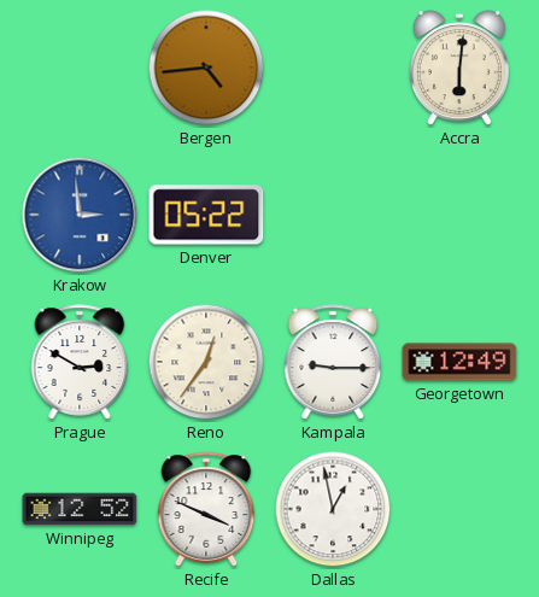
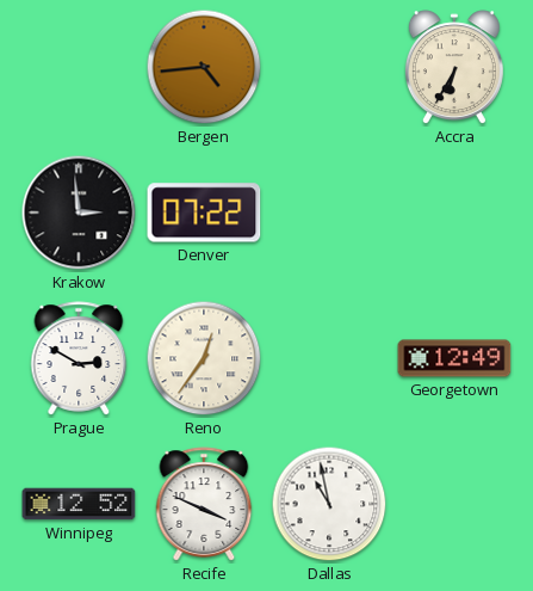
Accra: 6:01 -> 6:35 (454, 68)
Krakow dial: blue -> black (79, 213)
Denver: 05:22 -> 07:22 (204, 213)
Kampala: 9:15 -> none (333, 362)
Dallas: 12:58 -> 10:58 (329, 504)
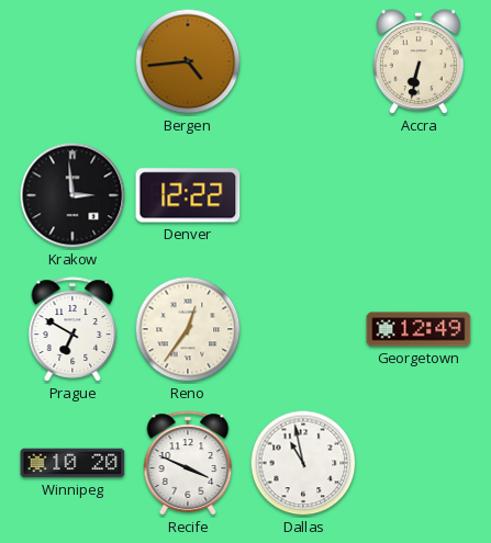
Accra: 6:35 -> 6:32 (419, 63)
Denver: 07:22 -> 12:22 (188, 195)
Prague: 2:50 -> 6:50 (72, 329)
Winnipeg: 12:52 -> 10:20 (72, 463)
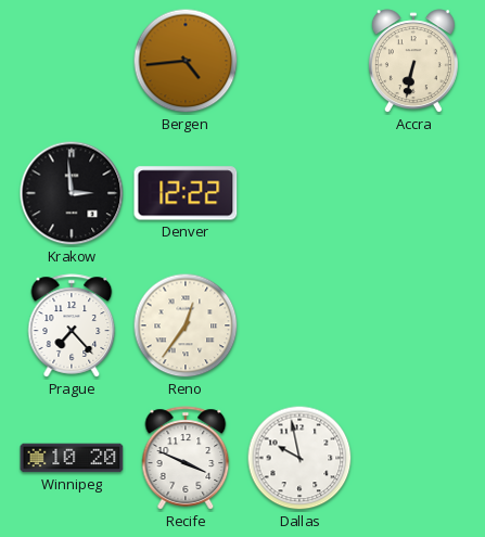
Prague: 6:50 -> 7:23 (72, 325)
Georgetown: 12:49 -> none (419, 329)
Dallas: 10:58 -> 9:58 (299, 458)
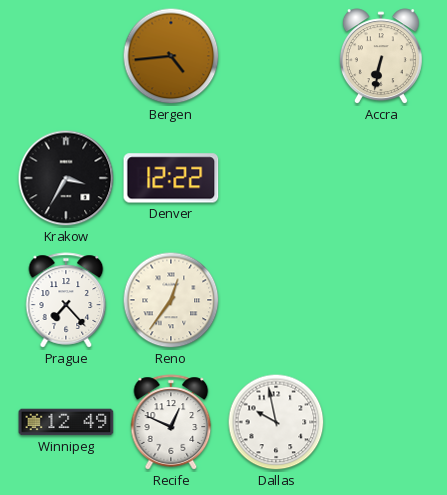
Krakow: 2:59 -> 3:35 (66, 178)
Winnipeg: 10:20 -> 12:49 (66, 422)
Recife: 3:49 -> 12:49 (171, 422)
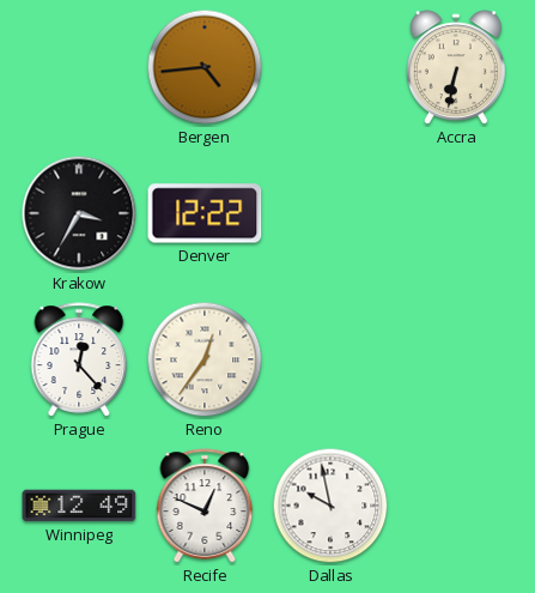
Prague: 7:23 -> 12:23 (79, 359)
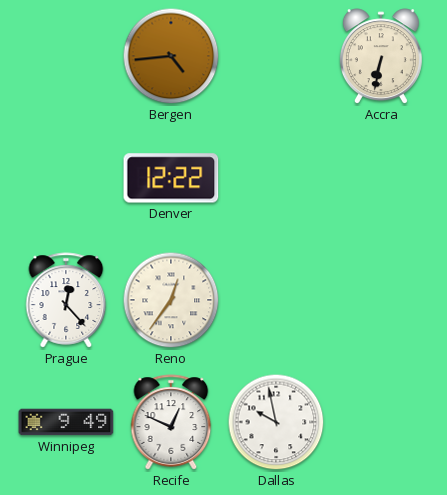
Krakow: 3:35 -> none (79, 213)
Winnipeg: 12:49 -> 9:49 (66, 422)
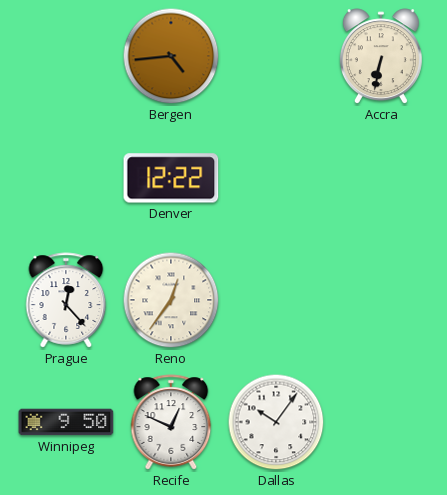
Winnipeg: 9:49 -> 9:50 (66, 422)
Dallas: 9:58 -> 10:06 (276, 422)
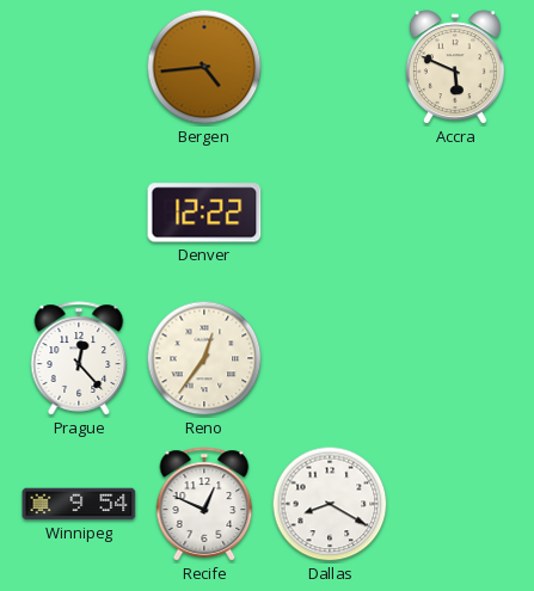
Accra: 6:32 -> 5:49 (455, 68)
Winnipeg: 9:50 -> 9:54 (79, 504)
Dallas: 10:06 -> 8:20 (330, 504)
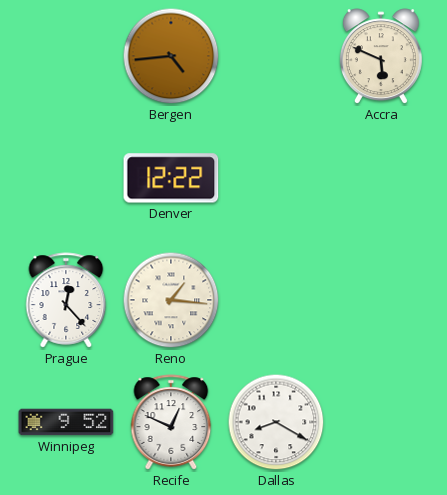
Reno: 12:36 -> 1:16 (171, 300)
Winnipeg: 9:54 -> 9:52 (66, 422)
